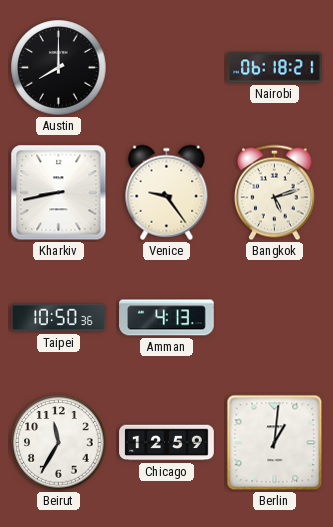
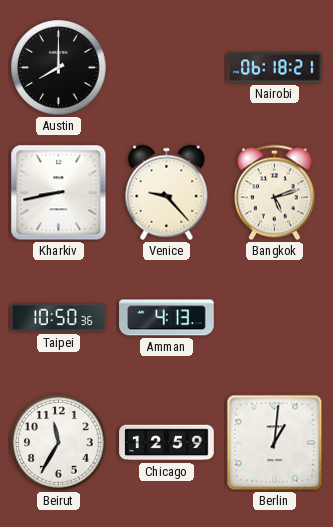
Venice: 9:24 -> 9:23 (167, 193)
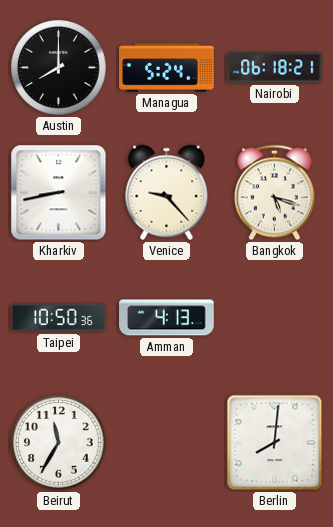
Managua: none -> 5:24 (167, 68)
Bangkok: 5:12 -> 5:18 (275, 193)
Chicago: 12:59 -> none (167, 443)
Berlin: 1:01 -> 8:01 (275, 443)
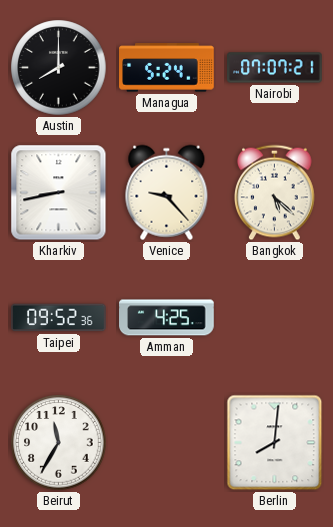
Nairobi: 06:18 -> 07:07 (275, 68)
Bangkok: 5:18 -> 5:22 (275, 193)
Taipei: 10:50 -> 09:52 (59, 318)
Amman: 4:13 -> 4:25 (167, 318)
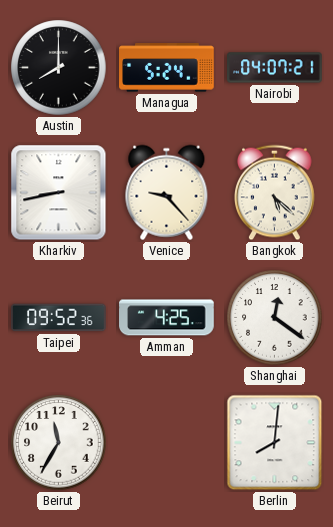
Nairobi: 07:07 -> 04:07 (275, 68)
Shanghai: none -> 12:21 (275, 318)
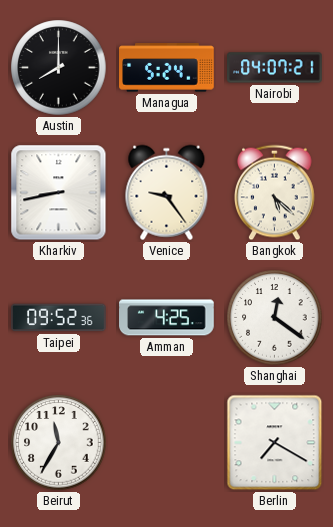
Venice: 9:23 -> 9:24 (167, 193)
Berlin: 8:01 -> 7:20 (275, 443)
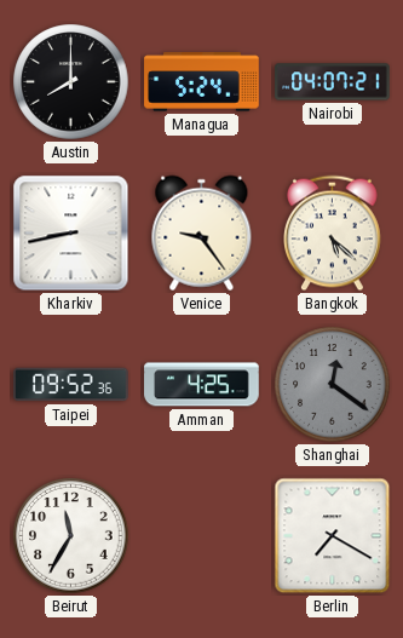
Shanghai dial: white -> grey (333, 385)
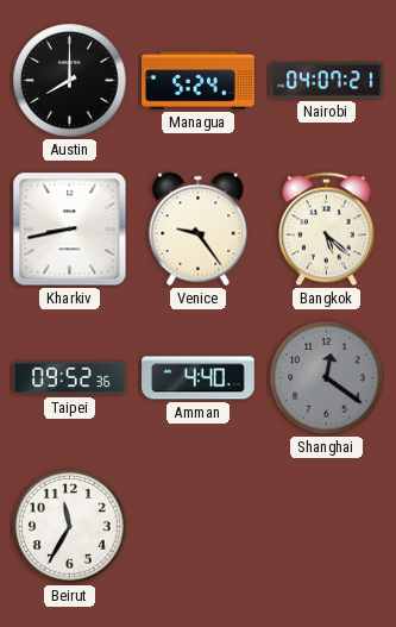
Amman: 4:25 -> 4:40 (199, 378)
Berlin: 7:20 -> none (333, 536)
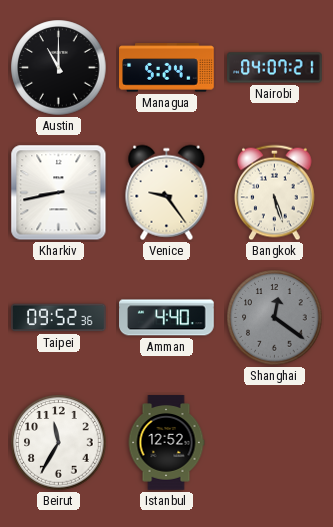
Austin: 8:00 -> 11:00 (59, 68)
Bangkok: 5:22 -> 5:27 (275, 193)
Istanbul: none -> 12:52 (166, 443)
